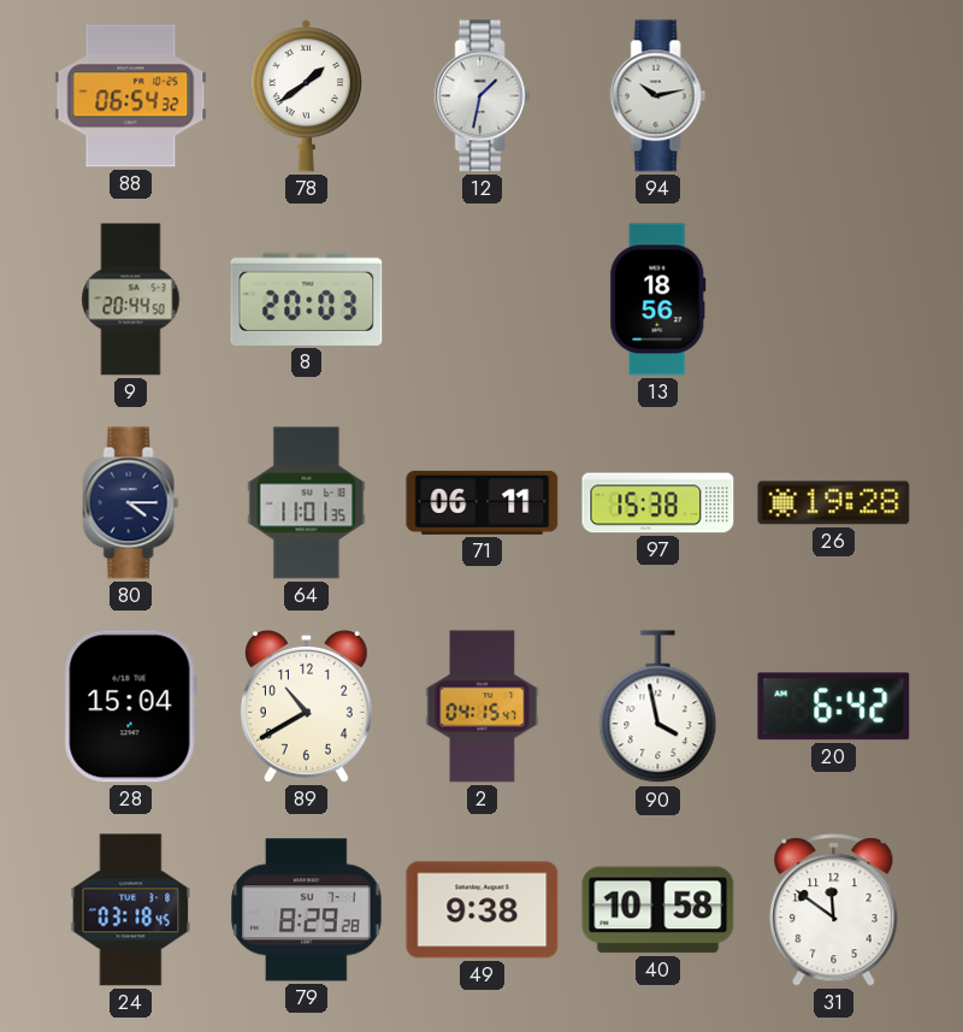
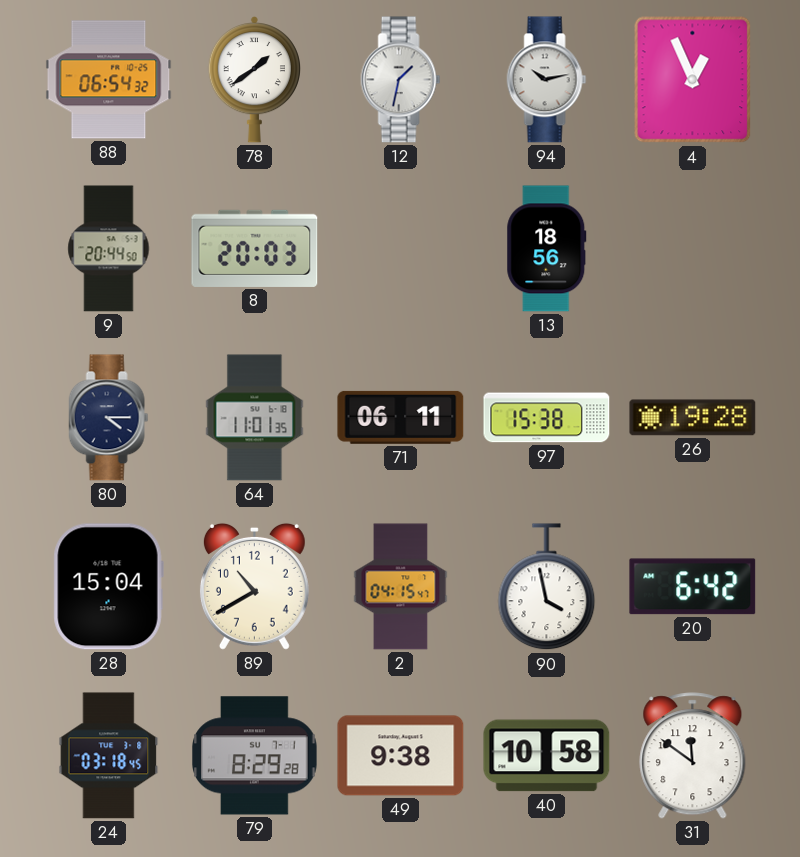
4: none -> 12:56 (693, 80)
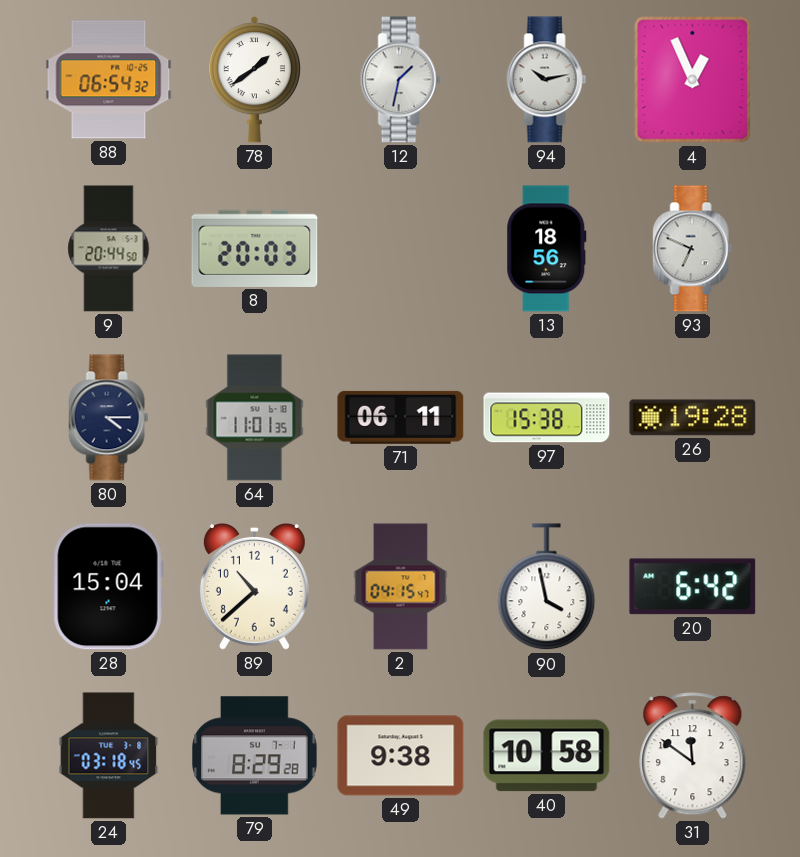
93: none -> 6:49 (693, 249)
89: 10:40 -> 10:38 (254, 586)
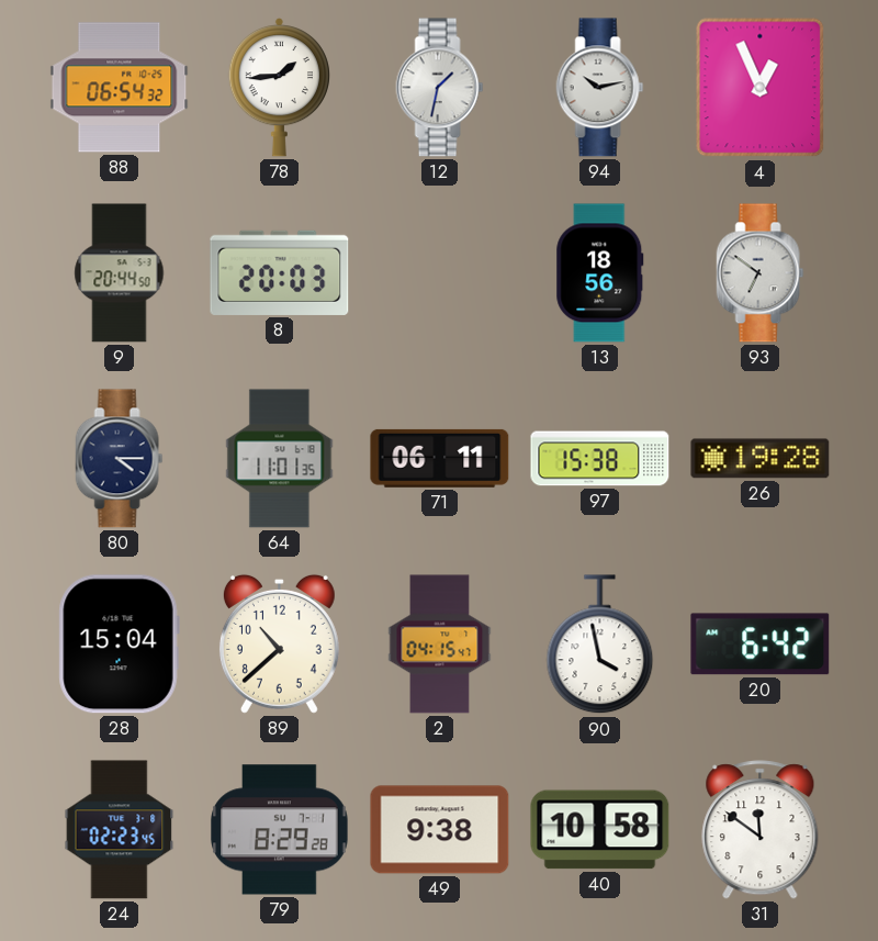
78: 1:39 -> 1:44 (279, 87)
93: 6:49 -> 6:51 (761, 273)
24: 03:18 -> 02:23 (120, 830)
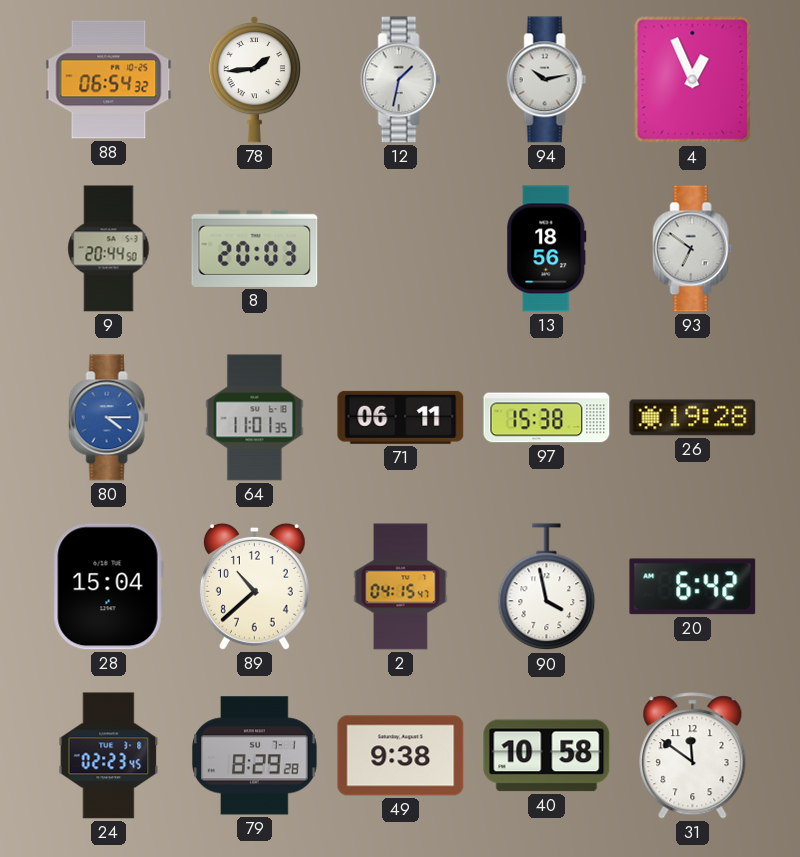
80 dial: navy -> blue (109, 418)
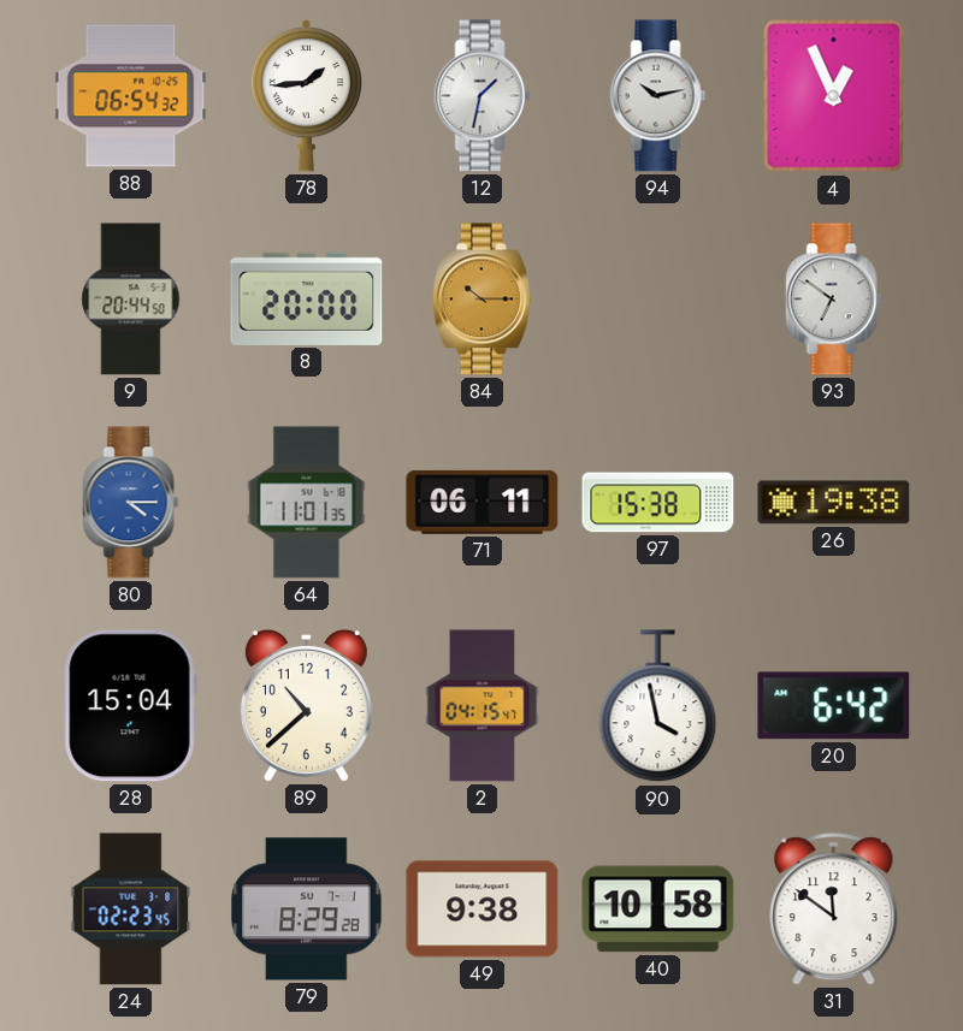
8: 20:03 -> 20:00 (307, 298)
84: none -> 10:15 (482, 300)
13: 18:56 -> none (547, 249)
26: 19:28 -> 19:38 (834, 503)
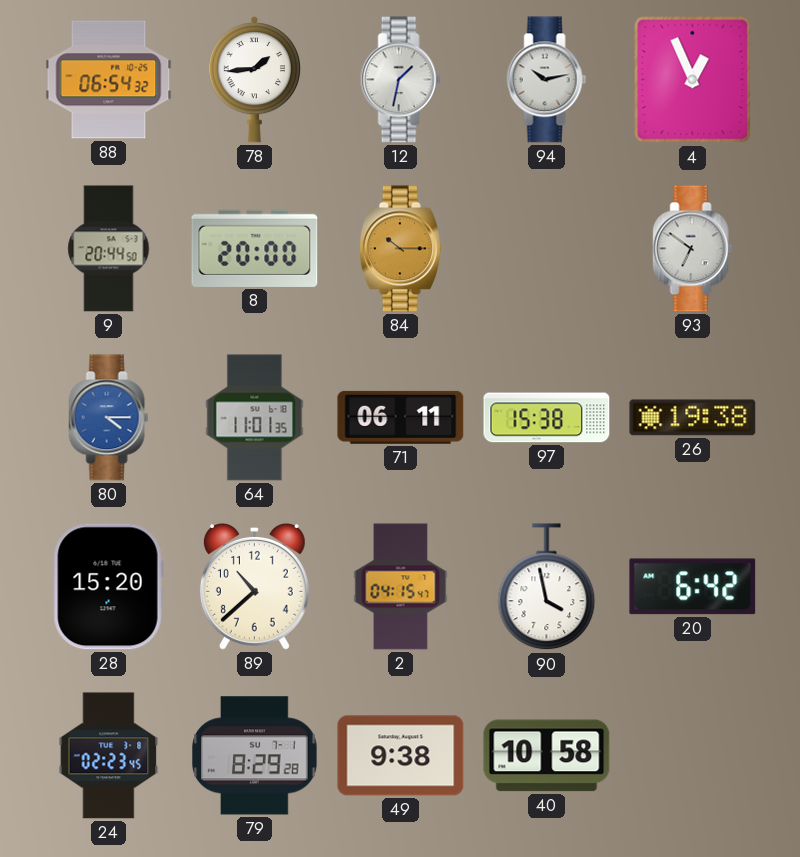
28: 15:04 -> 15:20 (108, 587)
31: 11:51 -> none (834, 909)
